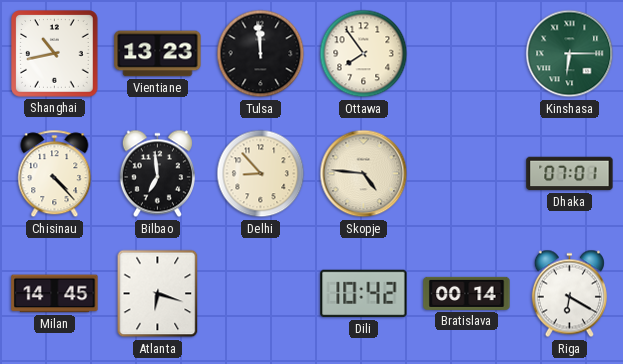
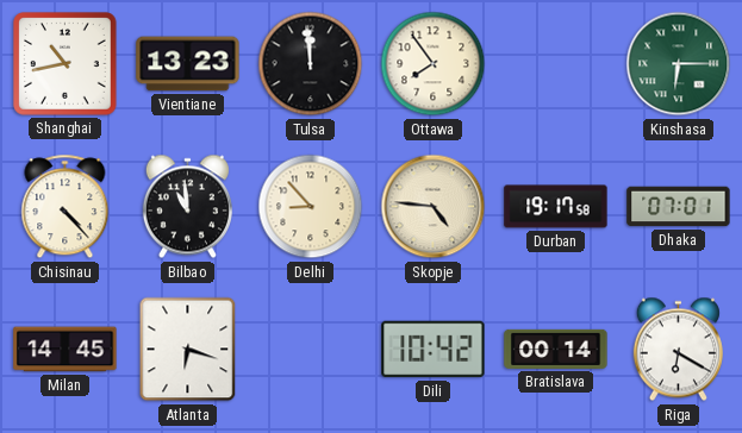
Bilbao: 6:59 -> 10:59 (187, 207)
Durban: none -> 19:17 (556, 207)
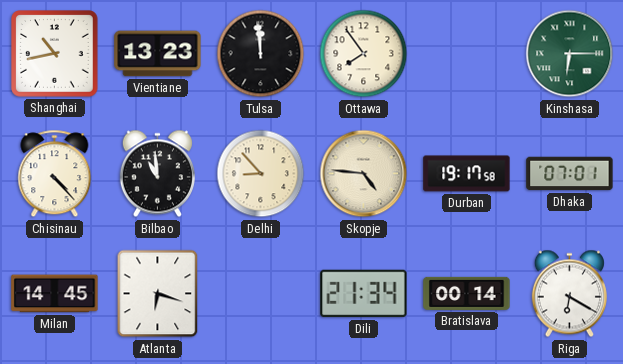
Dili: 10:42 -> 21:34 (364, 294)
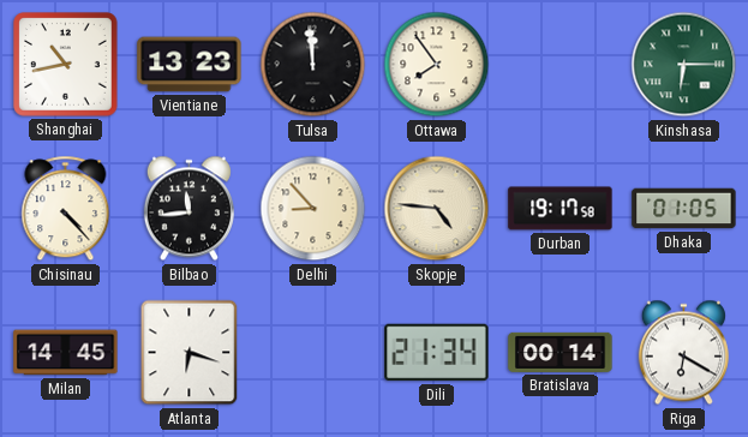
Bilbao: 10:59 -> 11:44 (189, 209)
Dhaka: 07:01 -> 01:05 (684, 209)
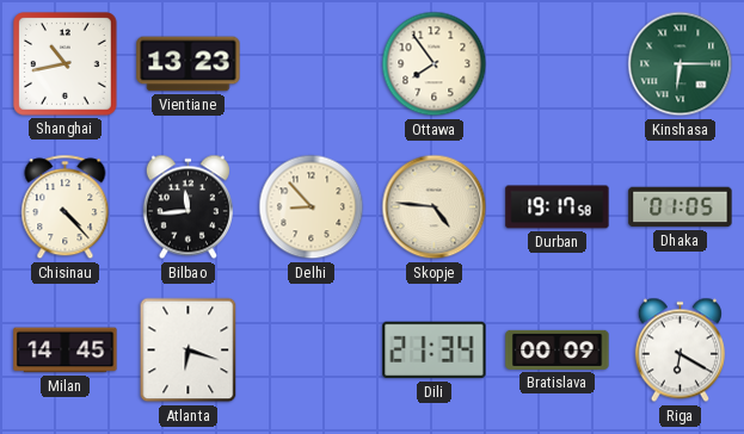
Tulsa: 11:59 -> none (313, 65)
Bratislava: 00:14 -> 00:09 (558, 349)
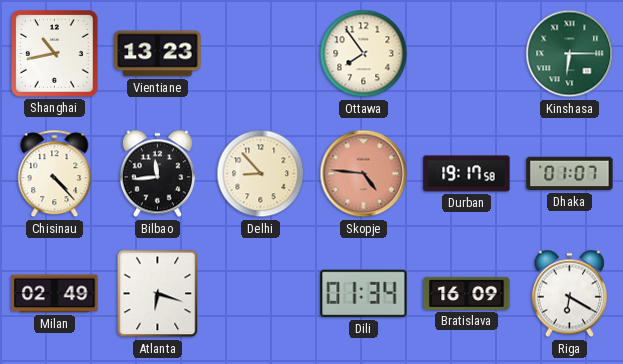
Skopje dial: cream -> salmon (364, 174)
Dhaka: 01:05 -> 01:07 (570, 174)
Milan: 14:45 -> 02:49 (55, 294)
Dili: 21:34 -> 01:34 (364, 294)
Bratislava: 00:09 -> 16:09 (467, 293)
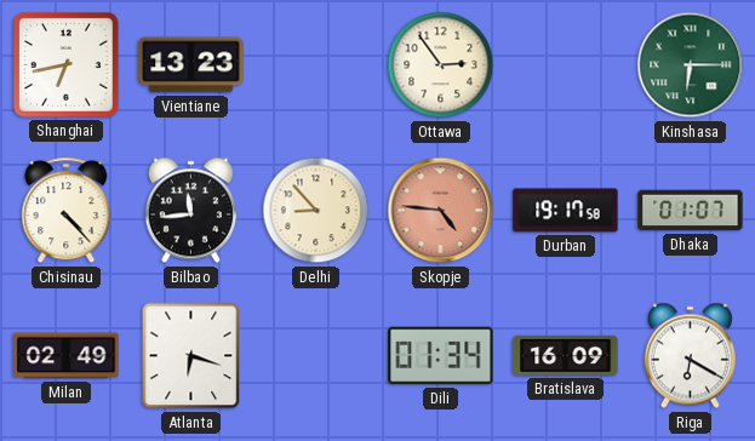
Shanghai: 10:43 -> 6:43 (67, 65)
Ottawa: 7:54 -> 2:54 (441, 65)
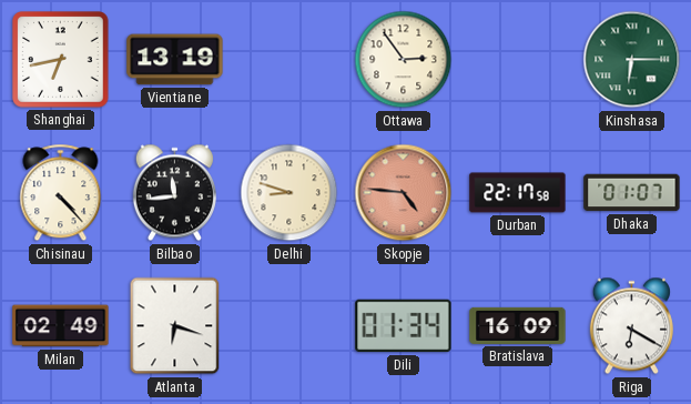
Vientiane: 13:23 -> 13:19 (175, 60)
Delhi: 8:53 -> 8:48 (289, 193)
Durban: 19:17 -> 22:17 (518, 193)
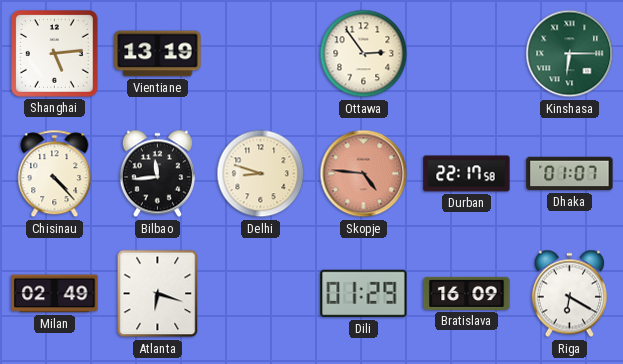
Shanghai: 6:43 -> 5:14 (55, 54)
Dili: 01:34 -> 01:29 (364, 294)
